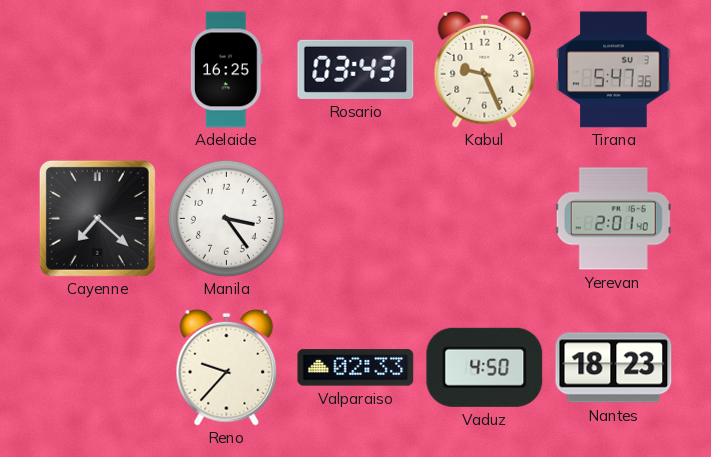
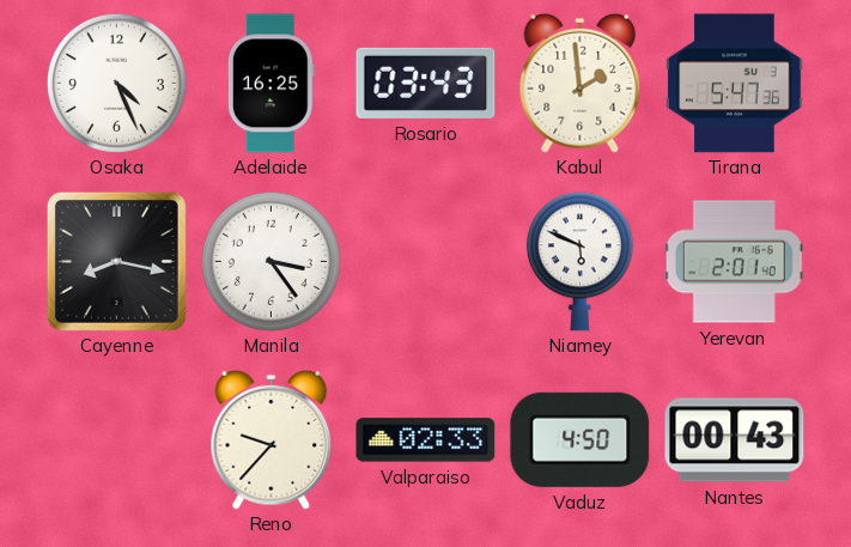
Osaka: none -> 4:26 (116, 83)
Kabul: 9:26 -> 1:59 (580, 83)
Cayenne: 7:22 -> 8:17 (116, 261)
Niamey: none -> 5:49 (579, 262)
Nantes: 18:23 -> 00:43 (735, 440)
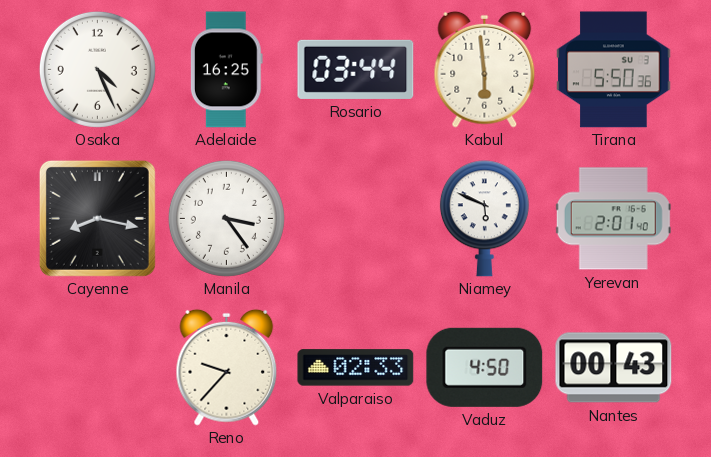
Rosario: 03:43 -> 03:44 (356, 69)
Kabul: 1:59 -> 5:59 (485, 69)
Tirana: 5:47 -> 5:50 (614, 70)
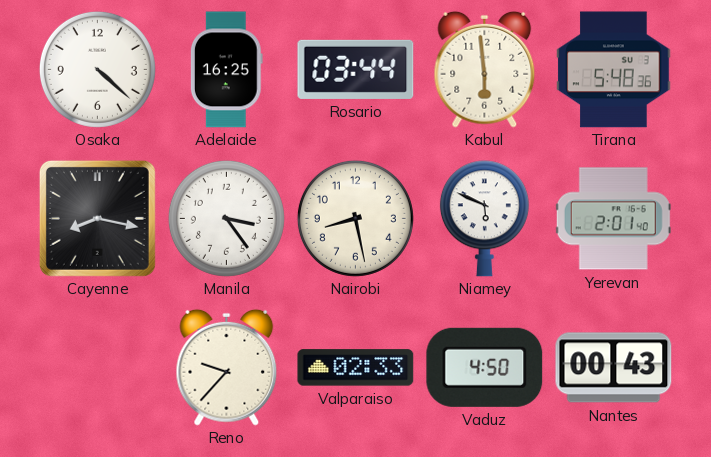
Osaka: 4:26 -> 4:22 (97, 69)
Tirana: 5:50 -> 5:48 (614, 70)
Nairobi: none -> 8:28 (355, 218)
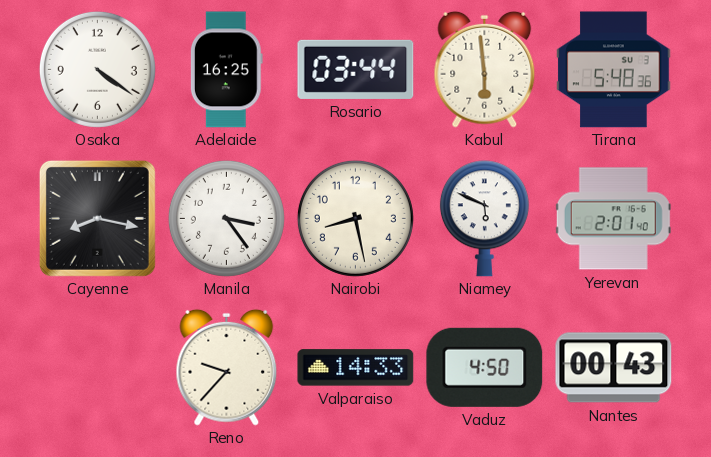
Osaka: 4:22 -> 4:21 (97, 69)
Valparaiso: 02:33 -> 14:33 (356, 368)
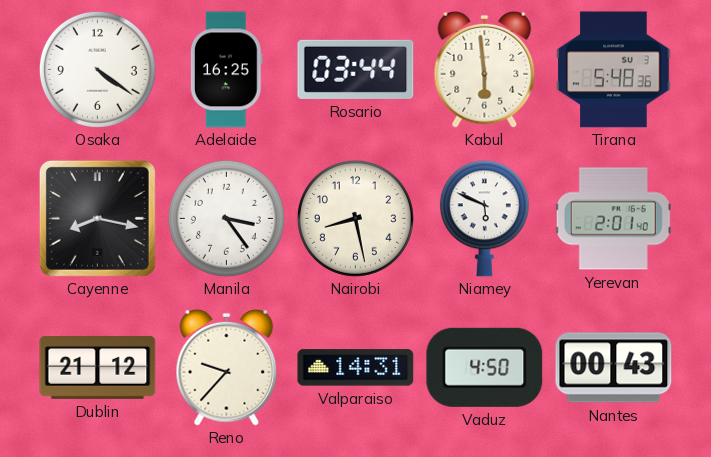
Dublin: none -> 21:12 (98, 367)
Valparaiso: 14:33 -> 14:31 (356, 368)
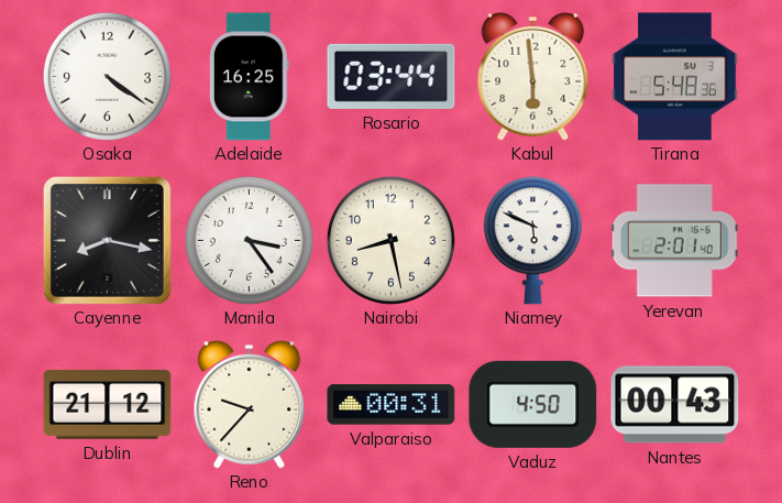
Valparaiso: 14:31 -> 00:31 (392, 405)
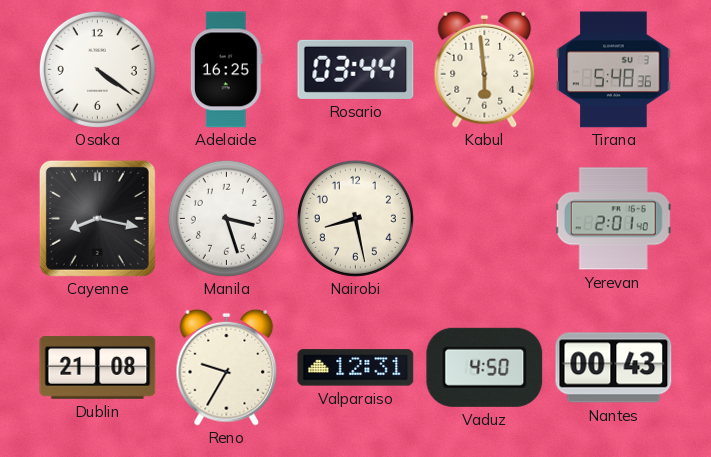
Manila: 3:24 -> 3:27 (226, 218)
Niamey: 5:49 -> none (532, 241)
Dublin: 21:12 -> 21:08 (98, 367)
Reno: 9:37 -> 9:35 (227, 367)
Valparaiso: 00:31 -> 12:31 (356, 368)
